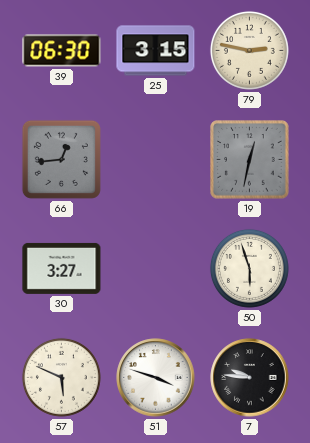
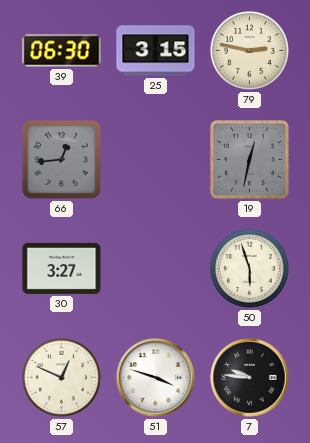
57: 5:49 -> 12:49 (61, 377)
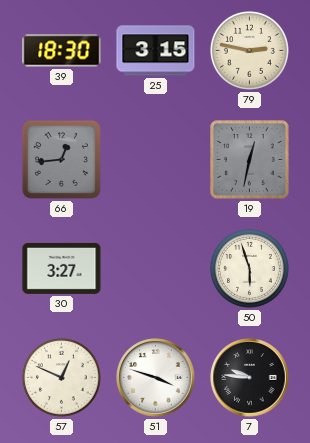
39: 06:30 -> 18:30 (62, 51)
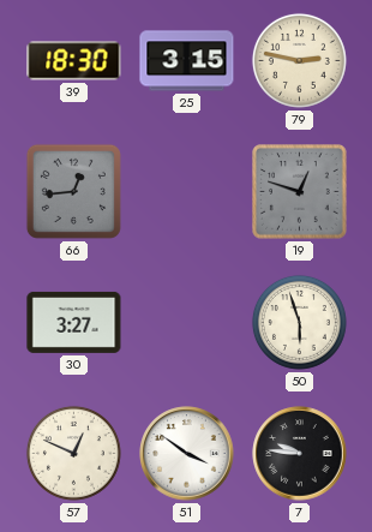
19: 12:32 -> 12:48 (300, 192)
51: 3:48 -> 3:51 (187, 454)
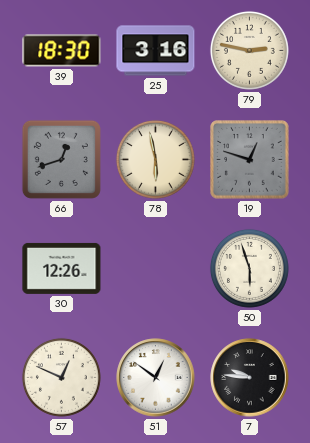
25: 3:15 -> 3:16 (156, 51)
66: 12:44 -> 12:42 (61, 159)
78: none -> 5:58 (155, 159)
30: 3:27 -> 12:26 (62, 268)
51: 3:51 -> 12:51 (156, 378)
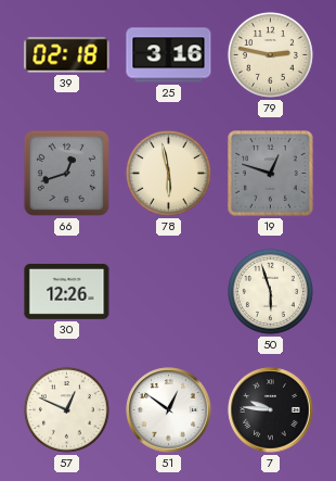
39: 18:30 -> 02:18 (67, 55)
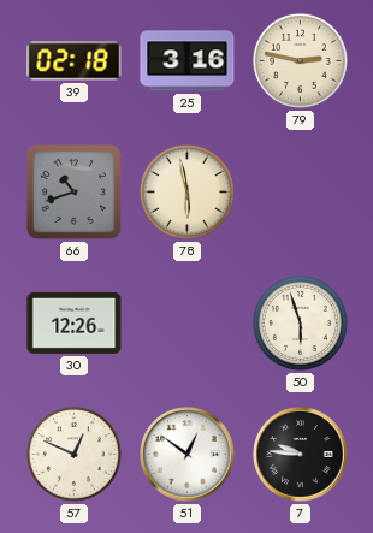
66: 12:42 -> 10:42 (73, 191)
19: 12:48 -> none (271, 174)
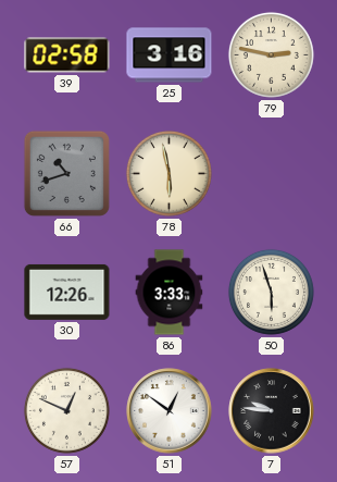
39: 02:18 -> 02:58 (67, 55)
86: none -> 3:33 (170, 293)
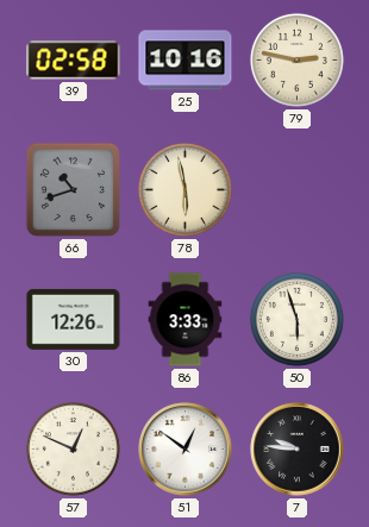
25: 3:16 -> 10:16 (186, 61)
